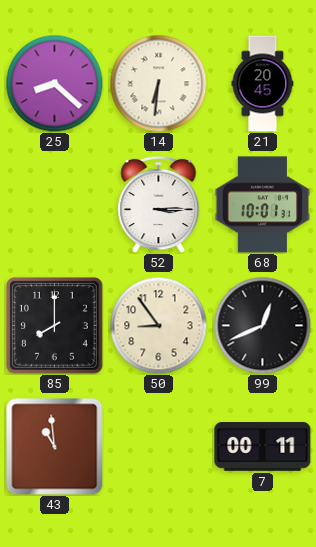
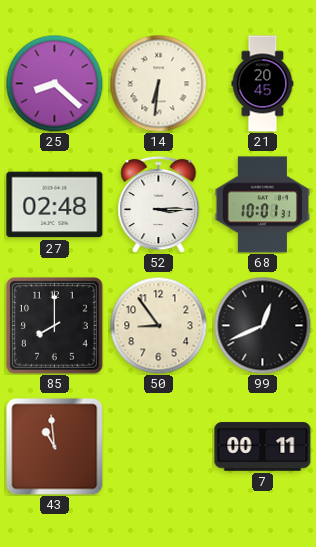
27: none -> 02:48 (55, 205)
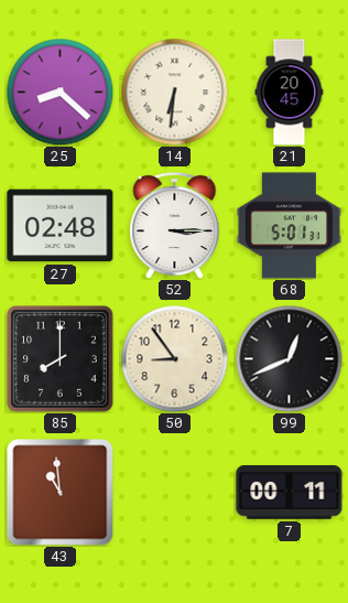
68: 10:01 -> 5:01 (289, 226)
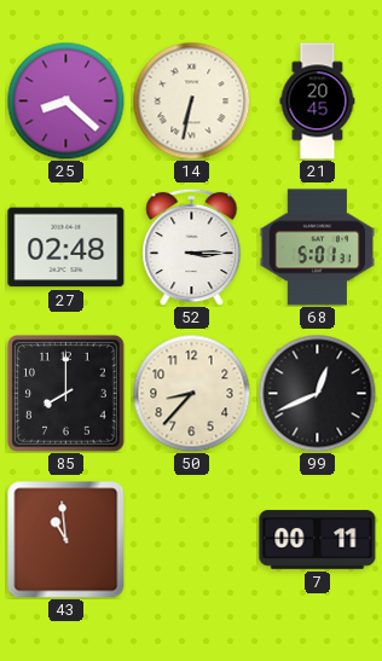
14: 6:31 -> 6:32 (191, 100)
50: 8:54 -> 8:37 (191, 393)
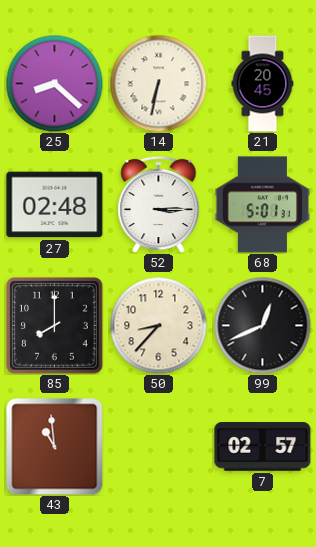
7: 00:11 -> 02:57 (263, 447)
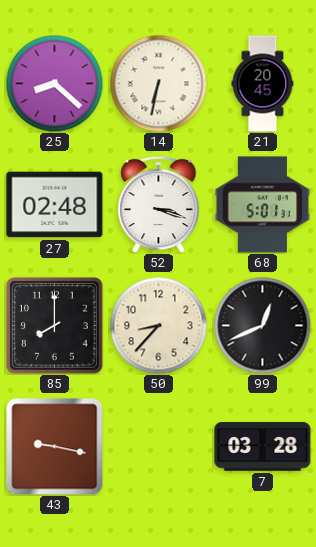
52: 3:15 -> 3:18 (159, 204)
43: 10:59 -> 9:17 (55, 447)
7: 02:57 -> 03:28 (263, 447)
